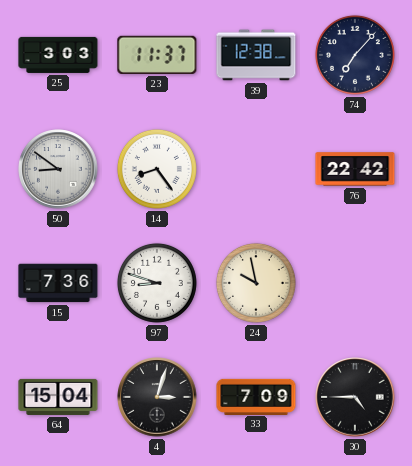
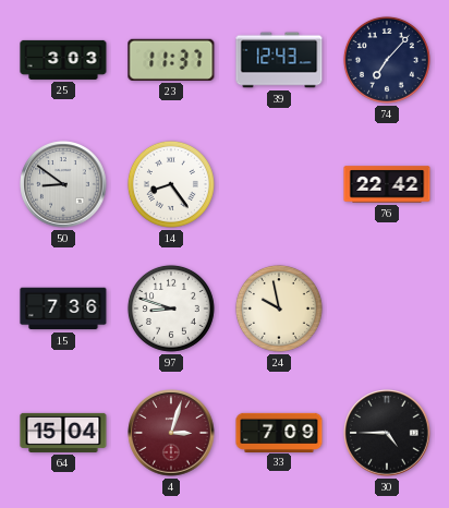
39: 12:38 -> 12:43 (279, 60)
4 dial: black -> burgundy (171, 433)
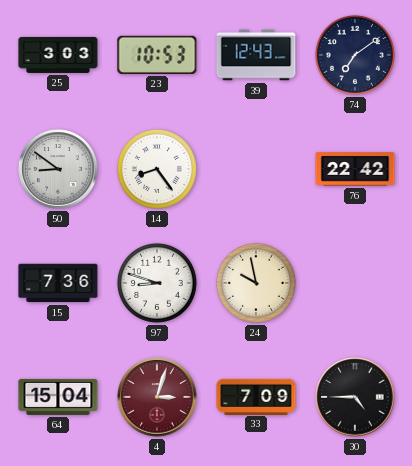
23: 11:37 -> 10:53 (157, 55)
74: 7:07 -> 7:09 (355, 55)
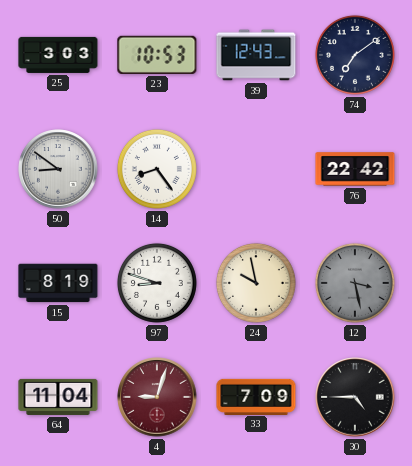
15: 7:36 -> 8:19 (58, 283)
12: none -> 3:28 (355, 283)
64: 15:04 -> 11:04 (58, 397)
4: 3:03 -> 9:03 (157, 397)
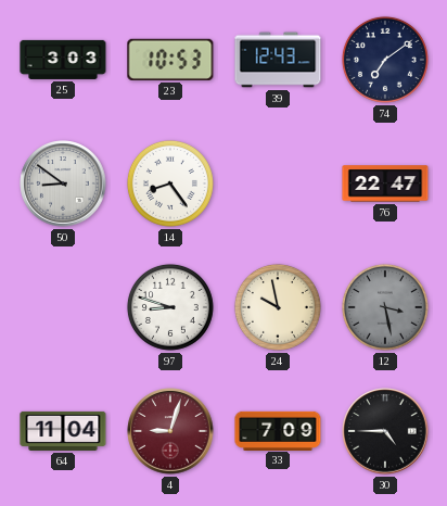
76: 22:42 -> 22:47 (385, 184)
15: 8:19 -> none (58, 283)
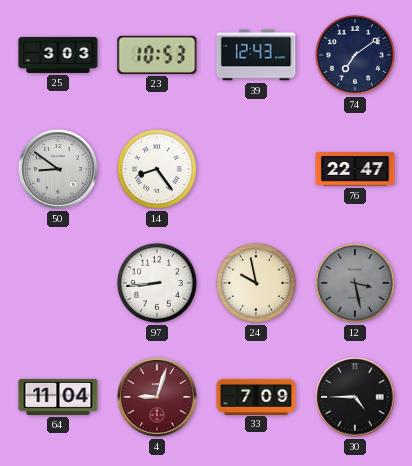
97: 8:48 -> 8:44 (157, 283)
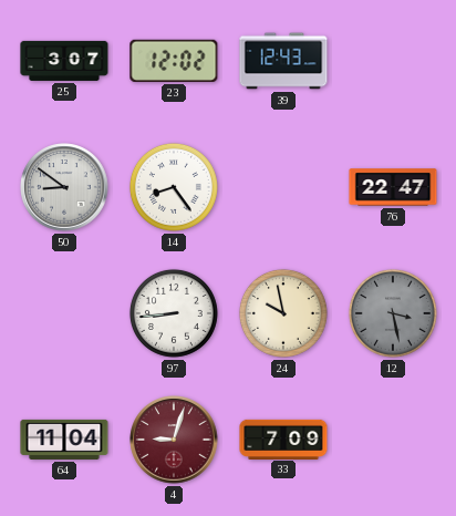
25: 3:03 -> 3:07 (64, 61)
23: 10:53 -> 12:02 (174, 61)
74: 7:09 -> none (355, 55)
30: 4:45 -> none (355, 397)
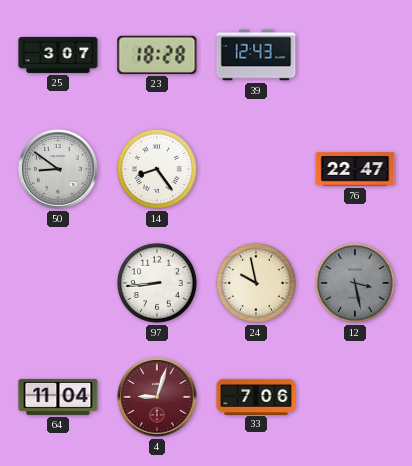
23: 12:02 -> 18:28 (157, 55)
33: 7:09 -> 7:06 (256, 396)
